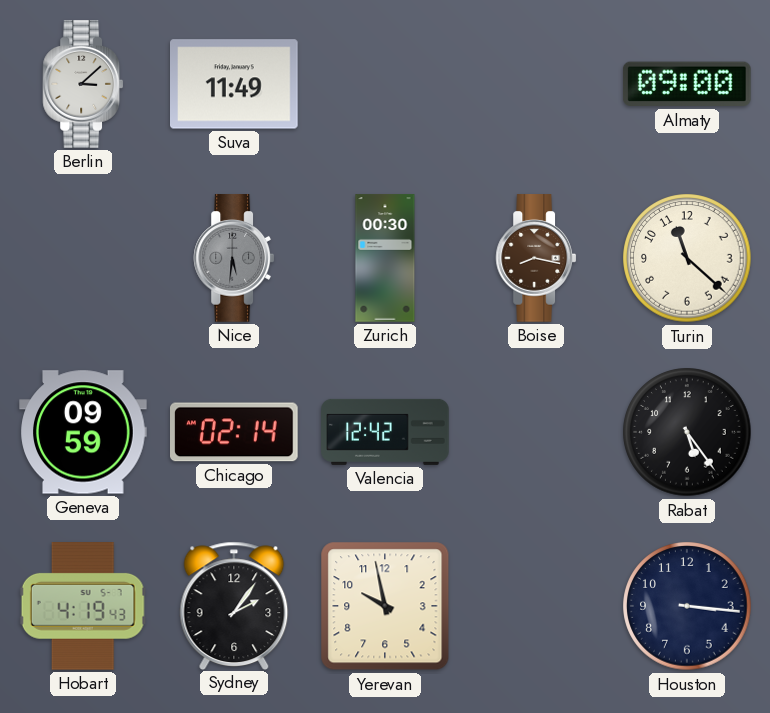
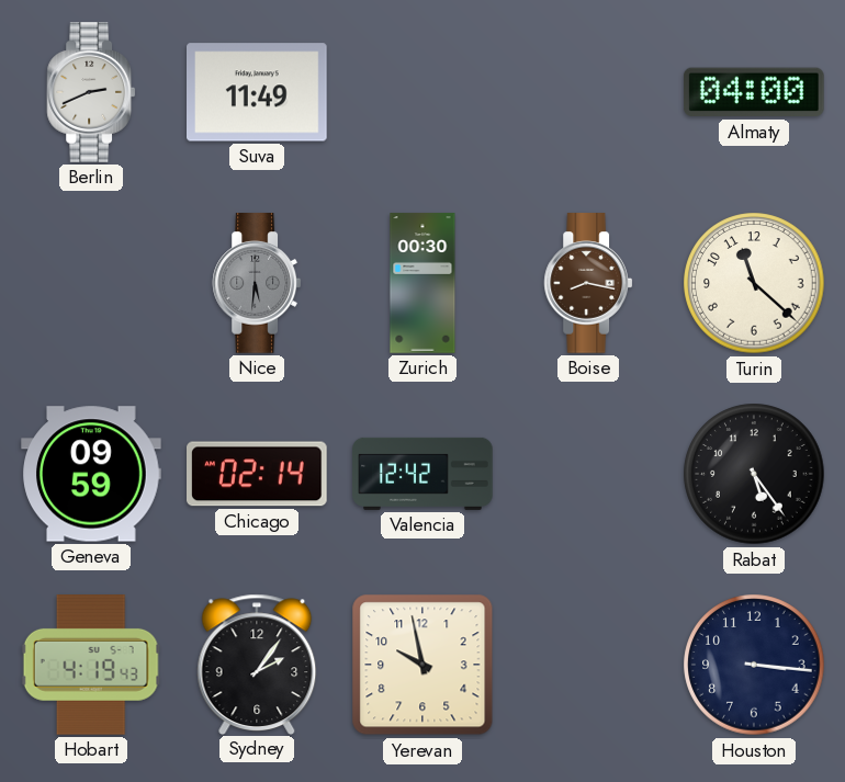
Berlin: 3:08 -> 2:41 (91, 92)
Almaty: 09:00 -> 04:00 (754, 92)
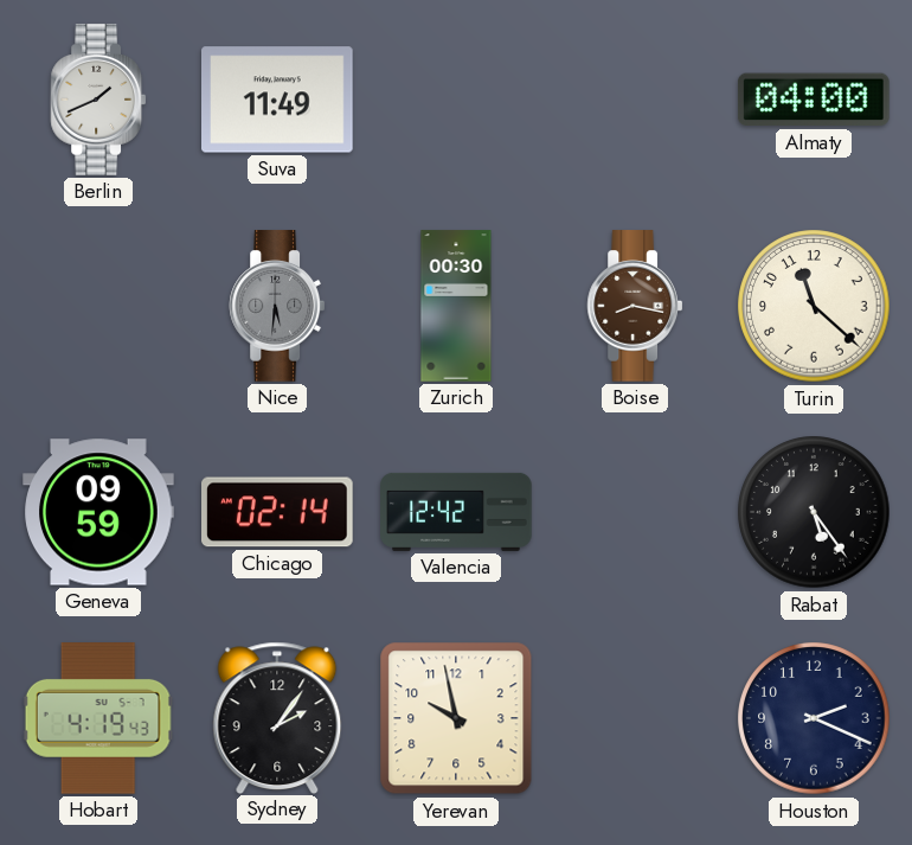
Berlin: 2:41 -> 1:41 (98, 100)
Houston: 3:16 -> 2:19 (814, 718)
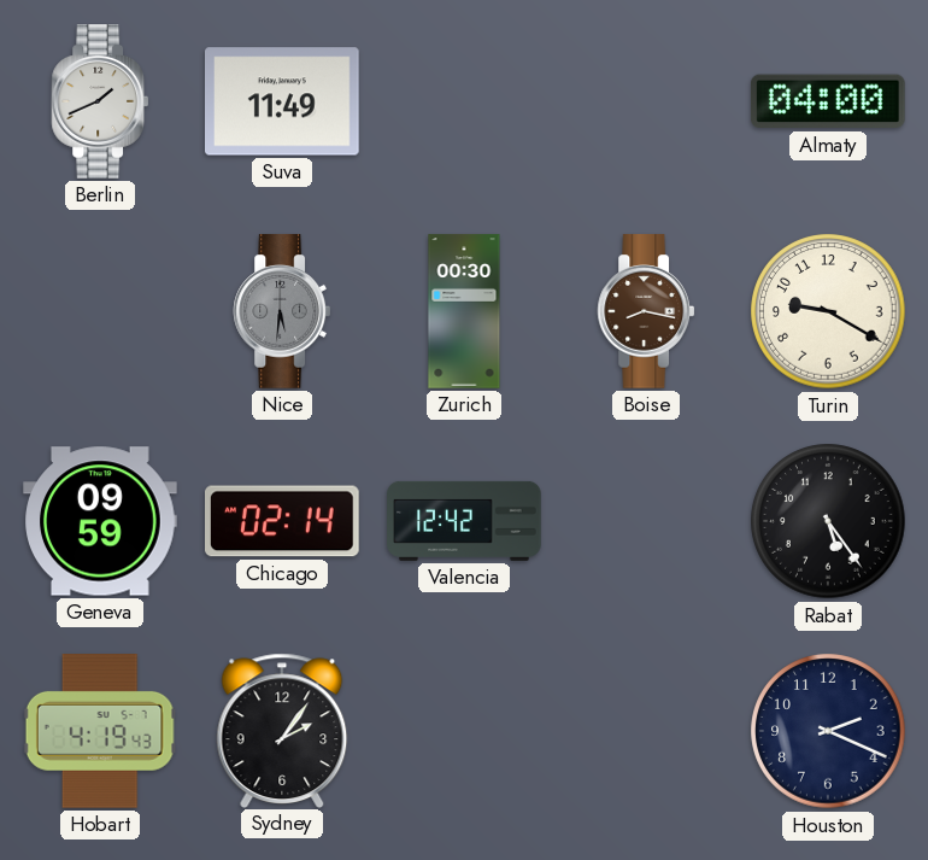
Turin: 11:22 -> 9:20 (828, 311)
Yerevan: 9:58 -> none (456, 718)
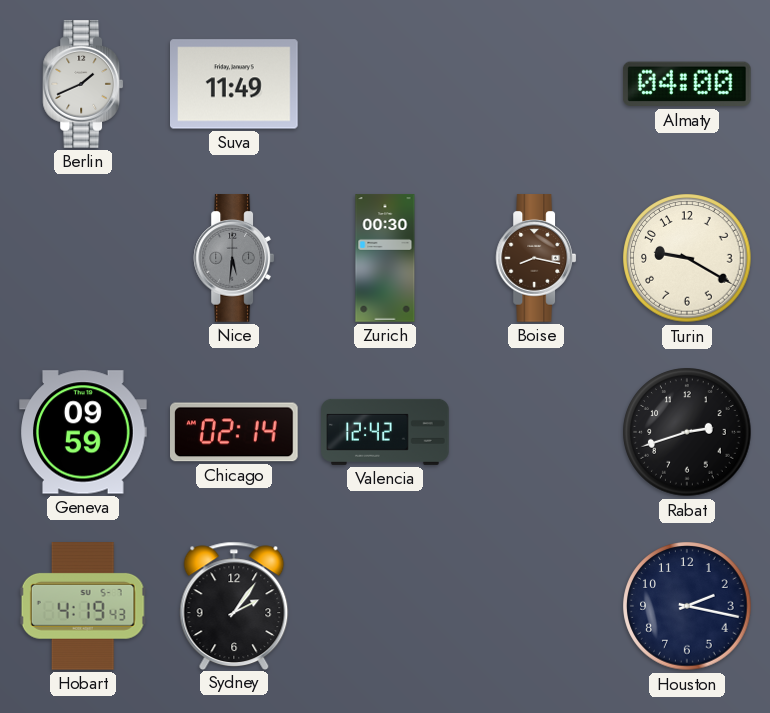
Rabat: 5:24 -> 2:42 (687, 432)
Houston: 2:19 -> 2:17 (687, 606)
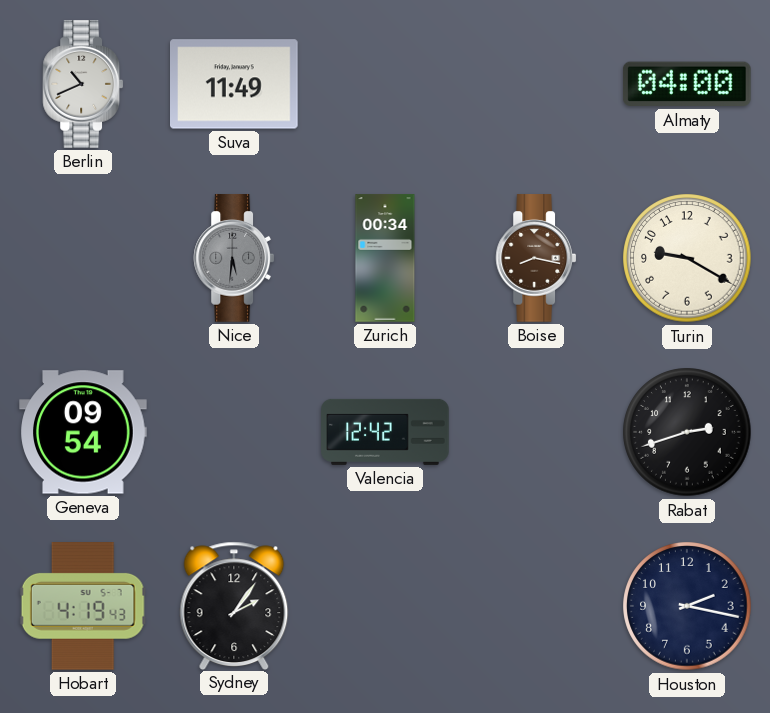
Berlin: 1:41 -> 10:41 (83, 84)
Zurich: 00:30 -> 00:34 (385, 258)
Geneva: 09:59 -> 09:54 (83, 432)
Chicago: 02:14 -> none (235, 432)
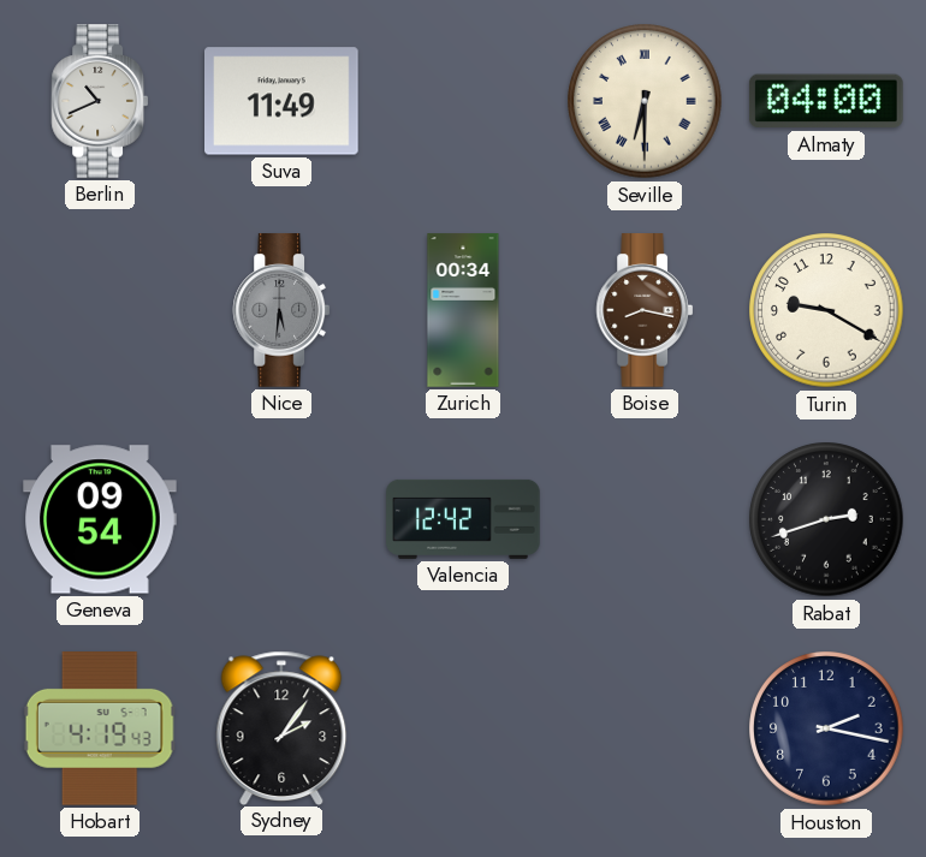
Seville: none -> 6:30 (645, 101)
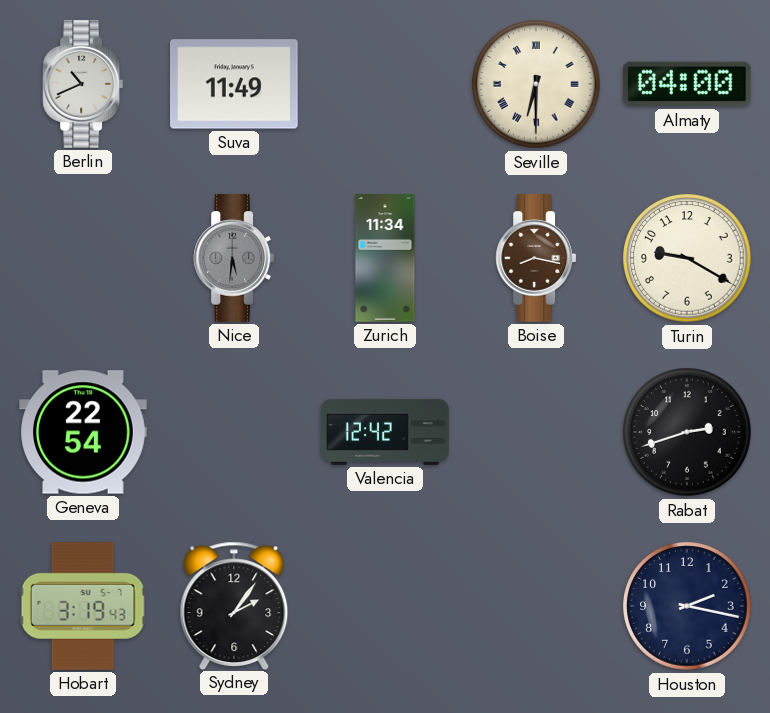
Zurich: 00:34 -> 11:34 (385, 258)
Geneva: 09:54 -> 22:54 (83, 432)
Hobart: 4:19 -> 3:19 (83, 607)
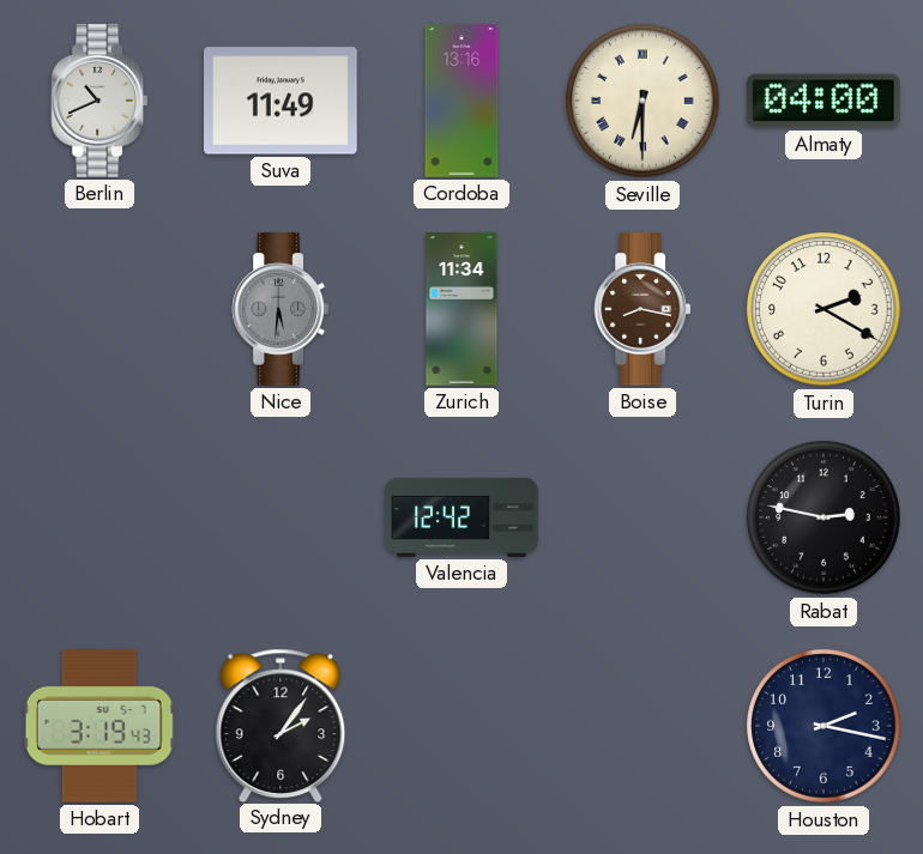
Cordoba: none -> 13:16 (461, 101)
Turin: 9:20 -> 2:20 (824, 309)
Geneva: 22:54 -> none (83, 432)
Rabat: 2:42 -> 2:47 (824, 517)
